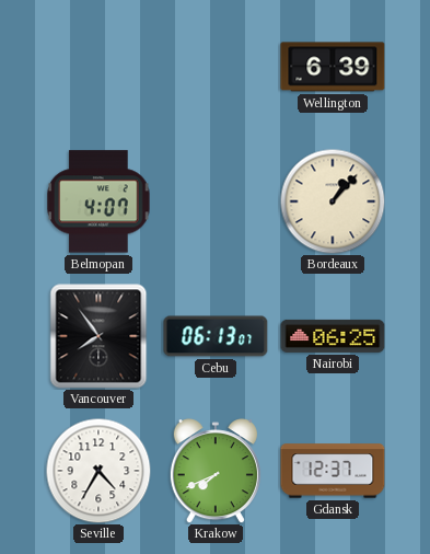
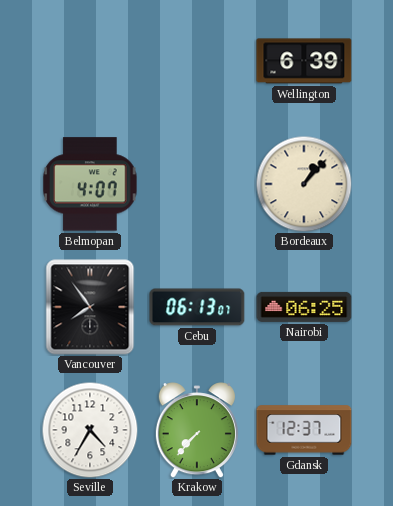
Krakow: 7:41 -> 7:37 (197, 430)
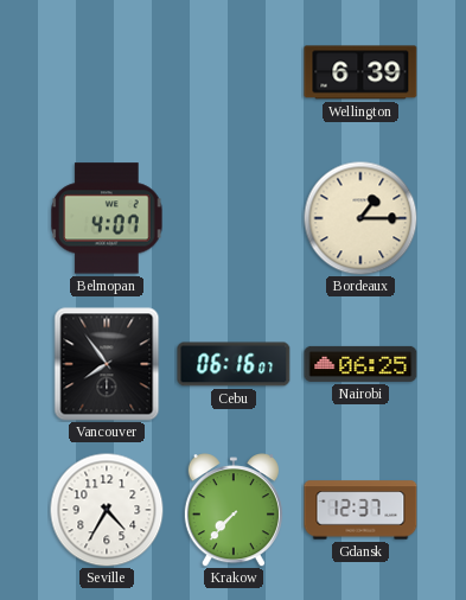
Bordeaux: 1:07 -> 1:15 (360, 218)
Cebu: 06:13 -> 06:16 (234, 364)
